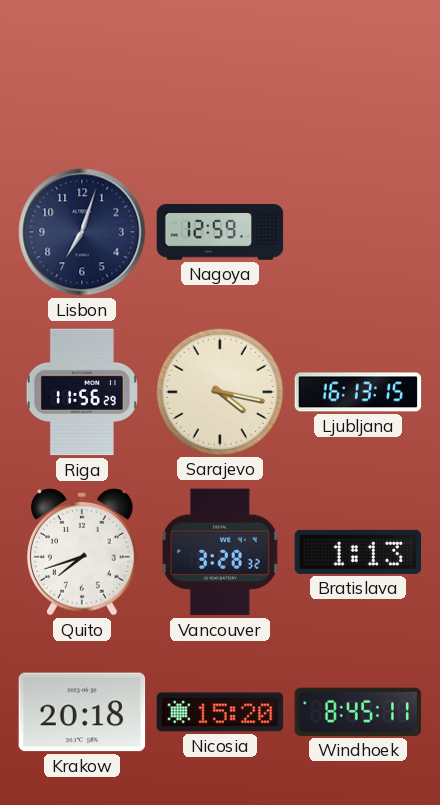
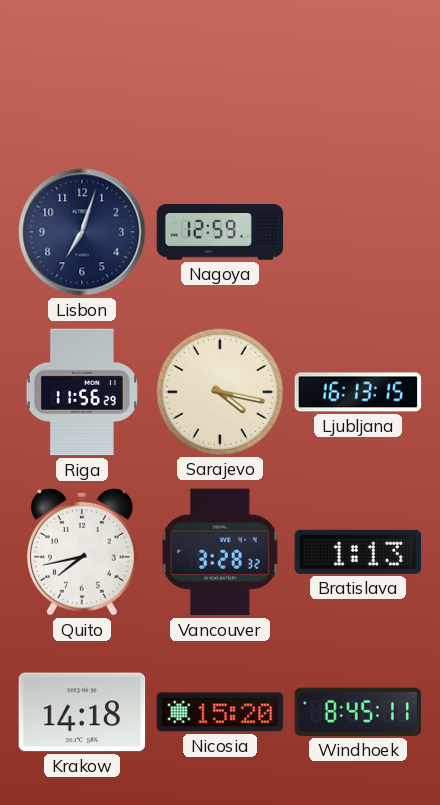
Quito: 7:42 -> 7:43 (83, 553)
Krakow: 20:18 -> 14:18 (82, 712)
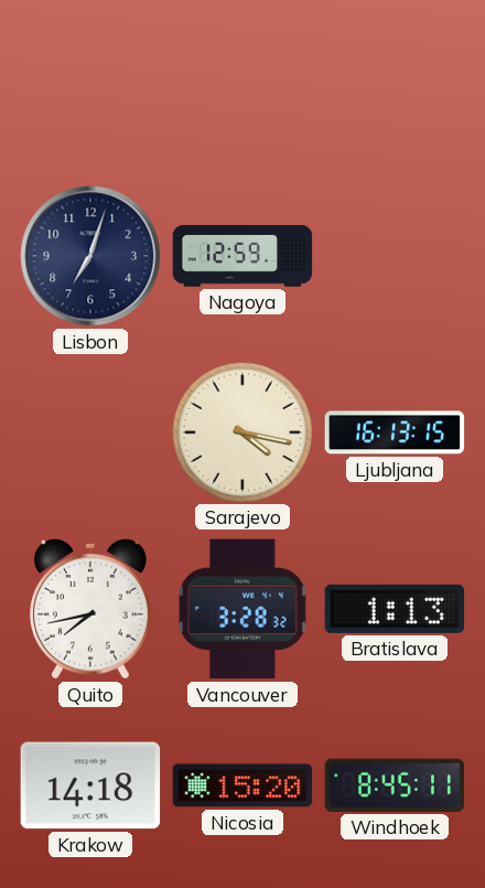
Riga: 11:56 -> none (82, 392)
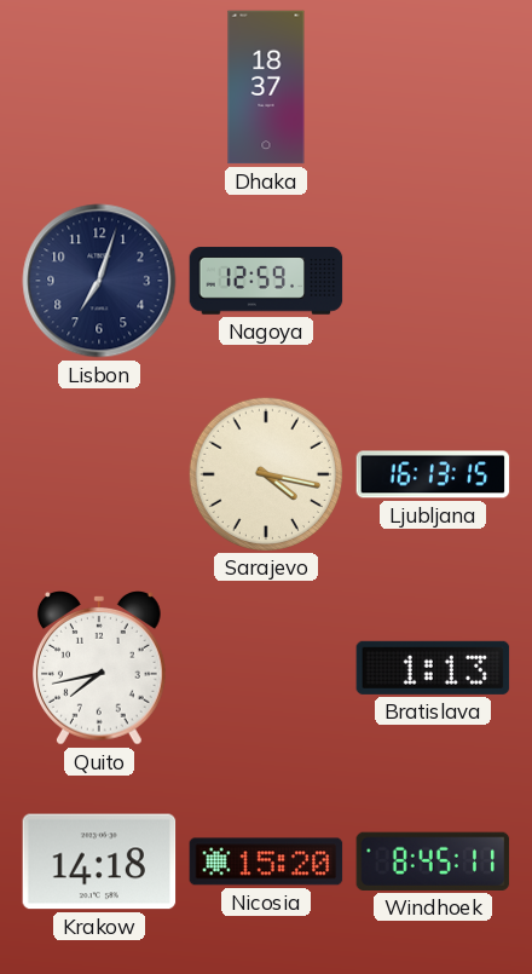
Dhaka: none -> 18:37 (266, 87)
Vancouver: 3:28 -> none (242, 609)
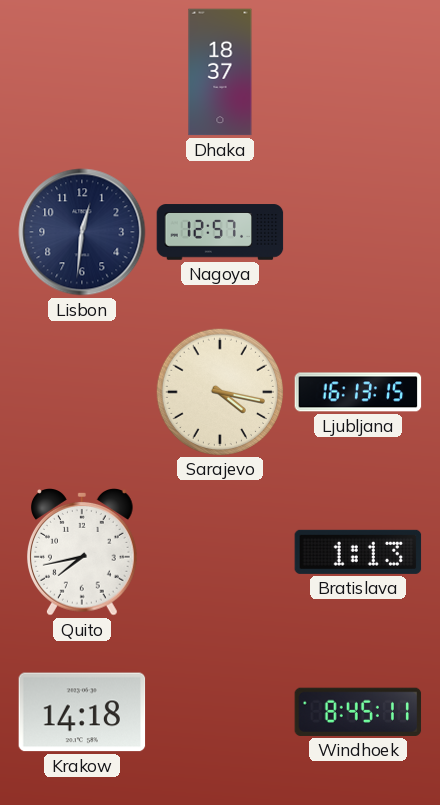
Lisbon: 7:03 -> 12:31 (82, 232)
Nagoya: 12:59 -> 12:57 (220, 232)
Nicosia: 15:20 -> none (266, 861)
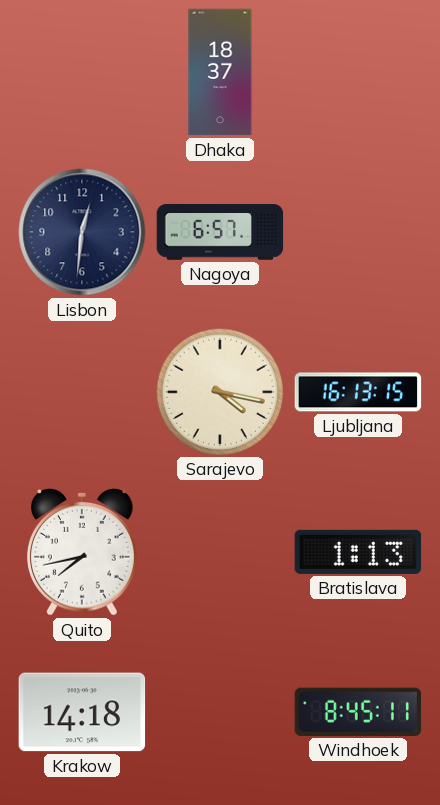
Nagoya: 12:57 -> 6:57 (220, 232)
